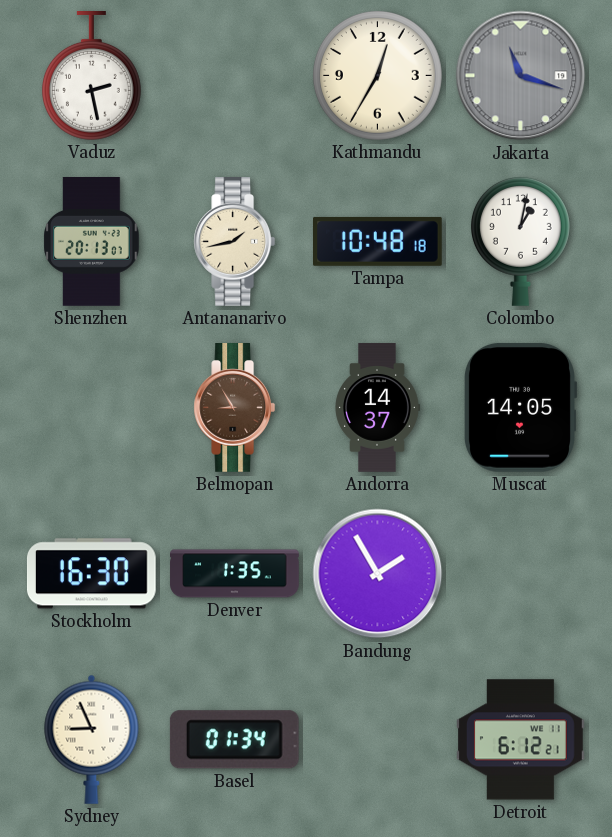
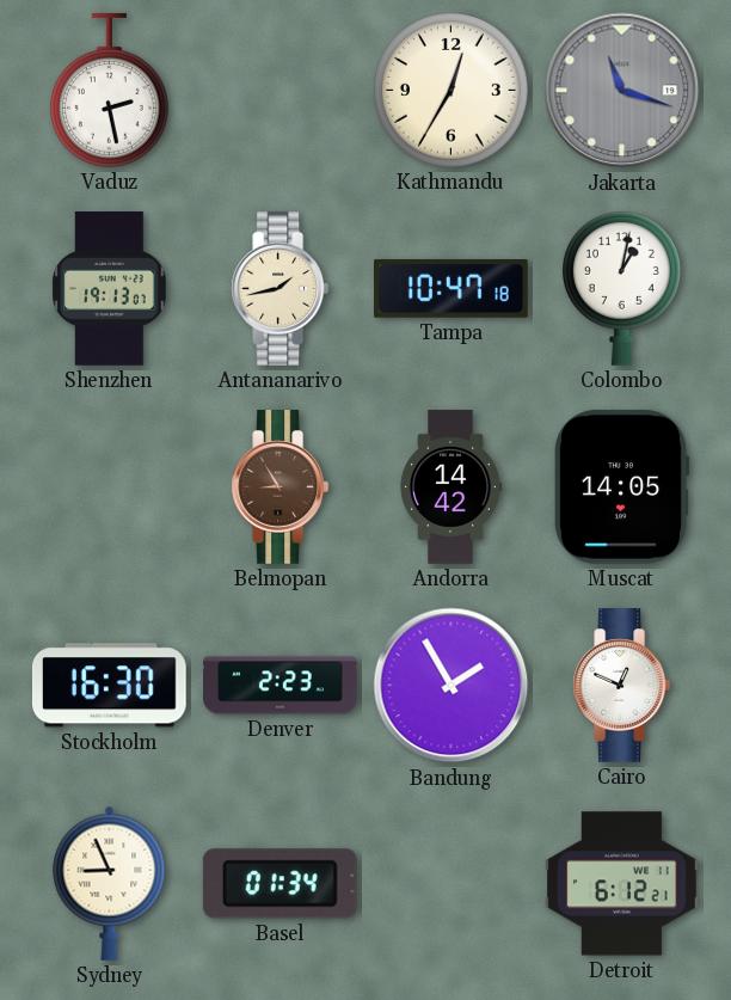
Shenzhen: 20:13 -> 19:13 (110, 289)
Tampa: 10:48 -> 10:47 (451, 288)
Andorra: 14:37 -> 14:42 (450, 487)
Denver: 1:35 -> 2:23 (281, 686)
Cairo: none -> 12:49 (622, 686)
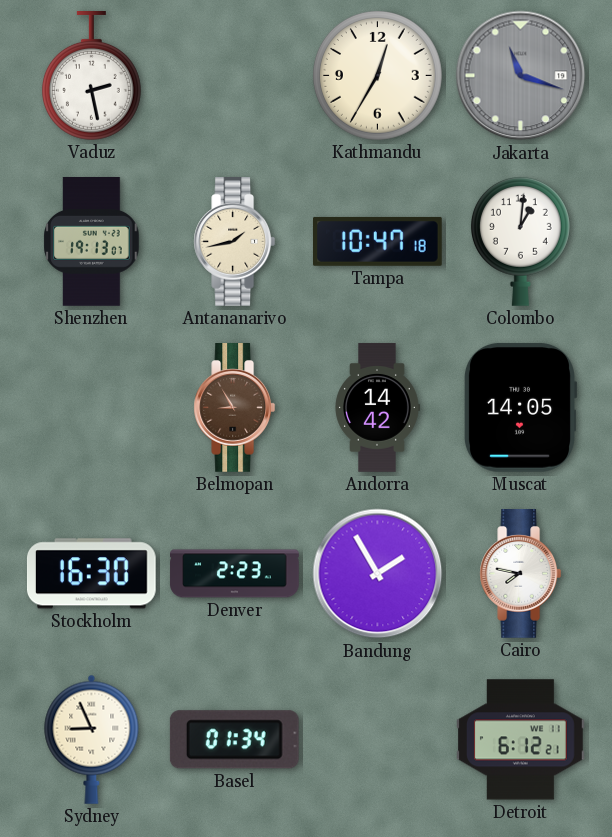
Colombo: 1:02 -> 1:01 (520, 241)
Cairo: 12:49 -> 7:47 (521, 574)
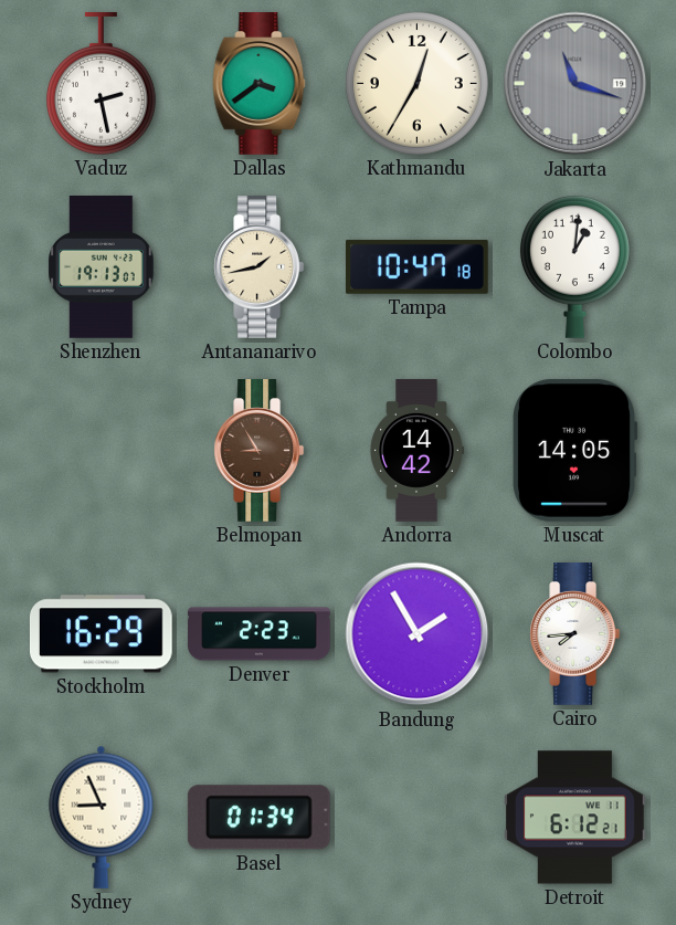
Dallas: none -> 3:39 (260, 84)
Stockholm: 16:30 -> 16:29 (101, 634)
Cairo: 7:47 -> 7:44 (575, 634)
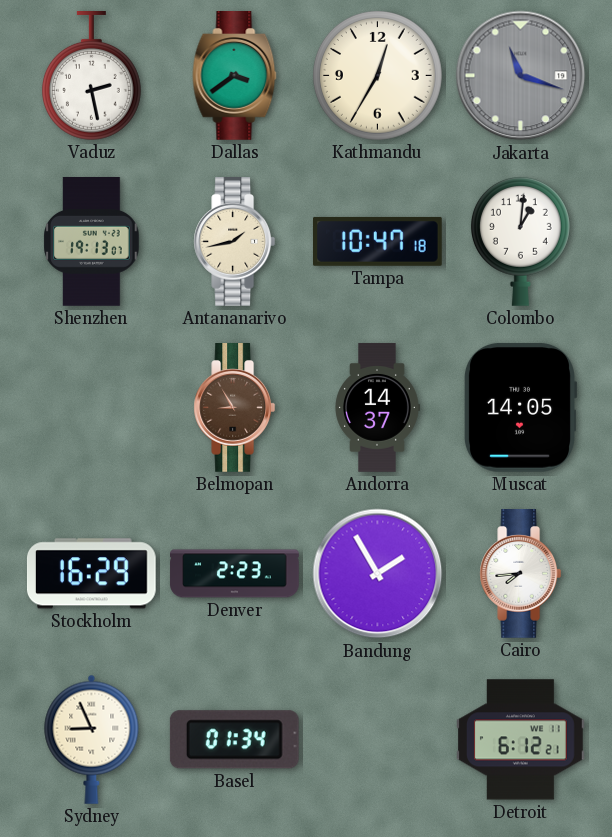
Andorra: 14:42 -> 14:37 (377, 408)
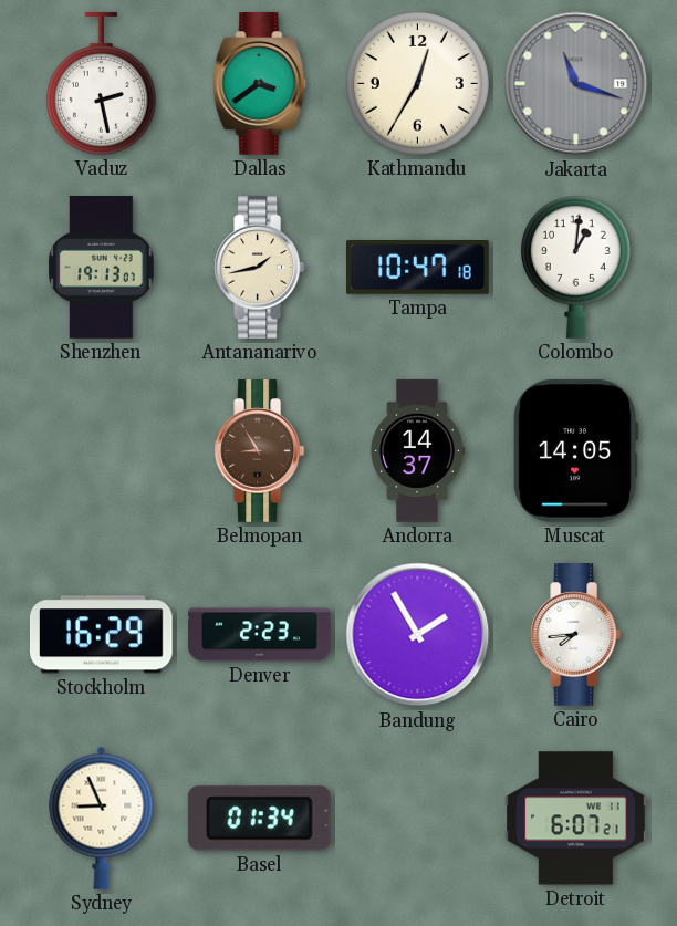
Detroit: 6:12 -> 6:07 (576, 819)
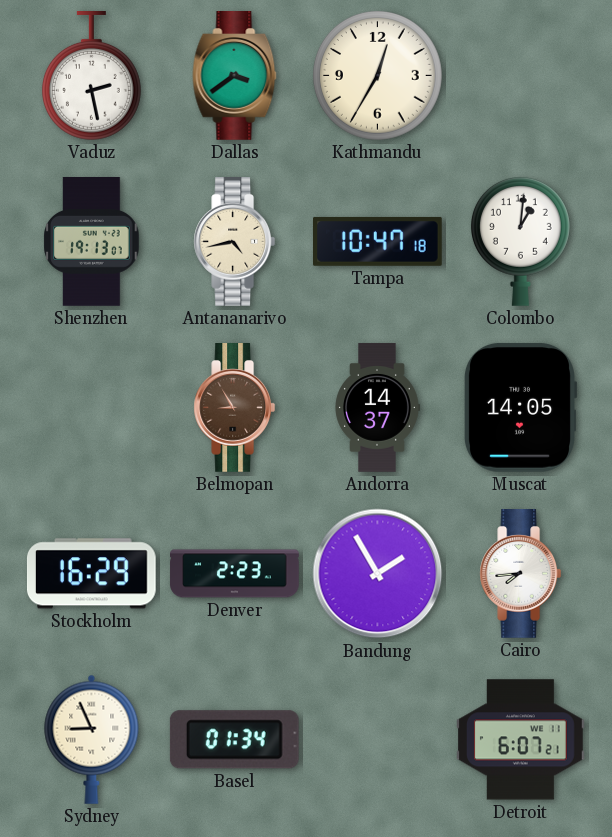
Jakarta: 11:18 -> none (576, 84)
Antananarivo: 1:43 -> 4:43 (235, 242)
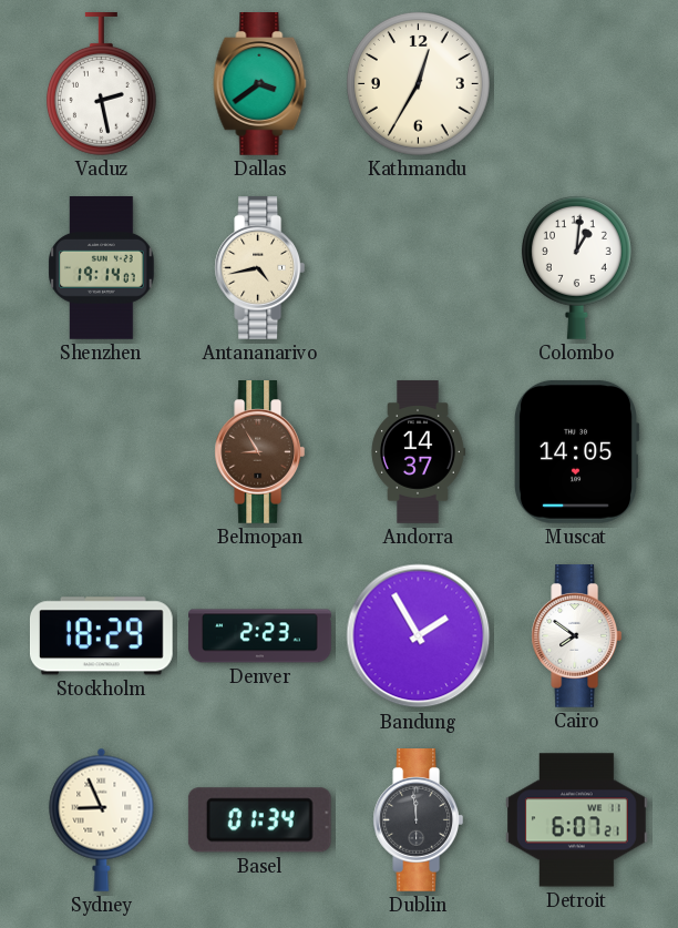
Shenzhen: 19:13 -> 19:14 (102, 268)
Tampa: 10:47 -> none (378, 241)
Stockholm: 16:29 -> 18:29 (101, 636)
Cairo: 7:44 -> 7:51 (577, 636)
Dublin: none -> 11:59 (419, 820)
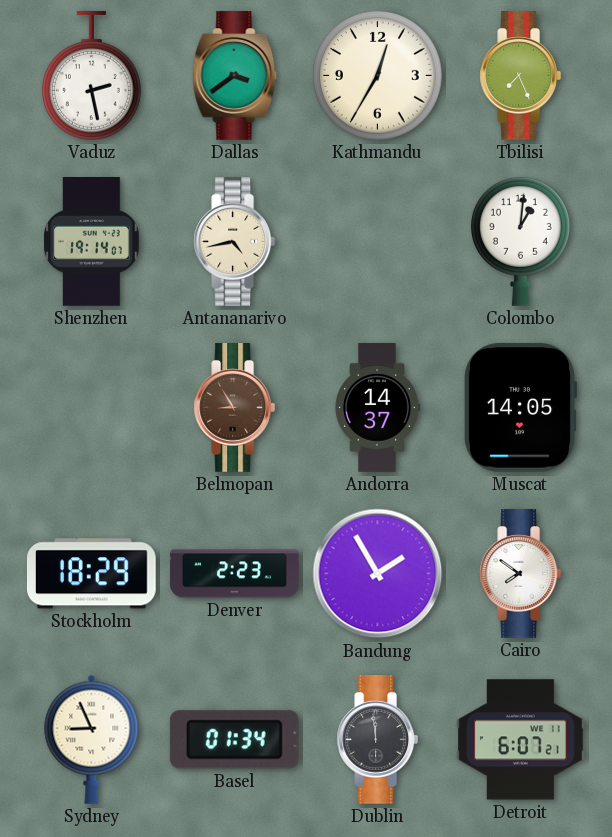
Tbilisi: none -> 7:26 (521, 76)
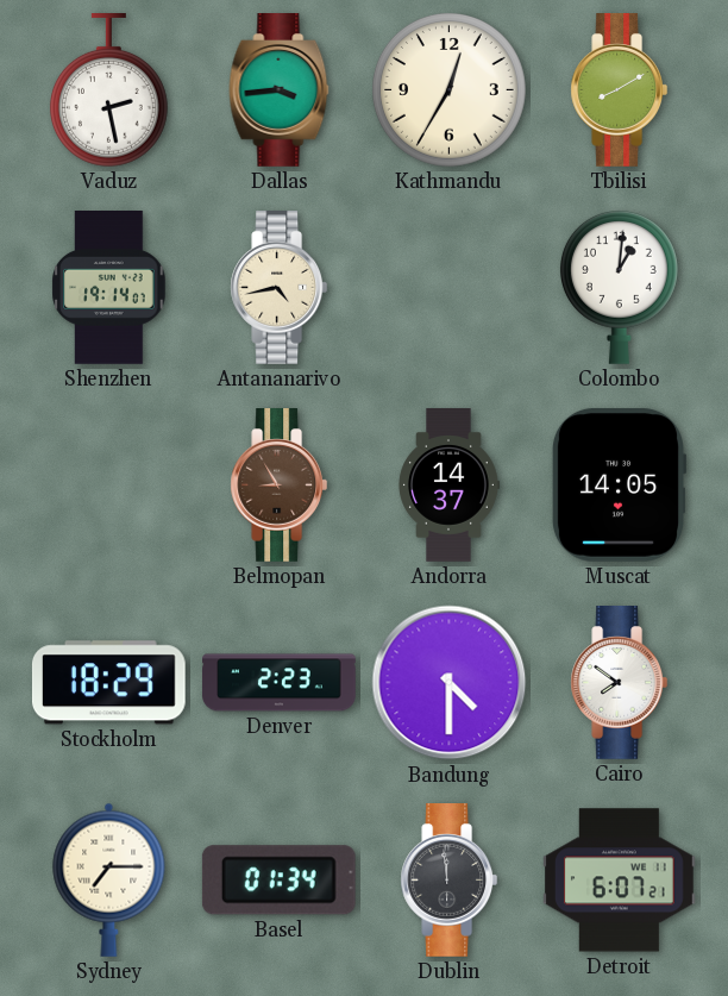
Dallas: 3:39 -> 3:44 (280, 90)
Tbilisi: 7:26 -> 8:10 (620, 90)
Bandung: 1:55 -> 4:30 (450, 683)
Sydney: 8:56 -> 7:15 (109, 879)
